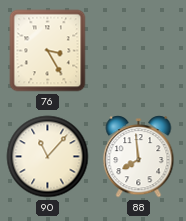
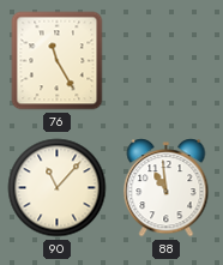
76: 3:25 -> 11:25 (58, 61)
88: 7:59 -> 10:59 (167, 188)
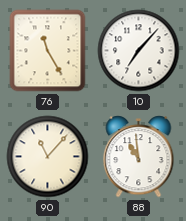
10: none -> 7:07 (139, 51)
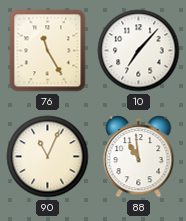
90: 11:07 -> 11:04 (48, 157)
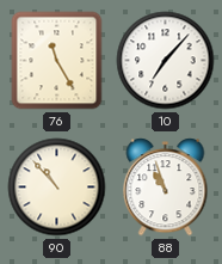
90: 11:04 -> 10:53 (57, 188)
88: 10:59 -> 10:57 (166, 188)
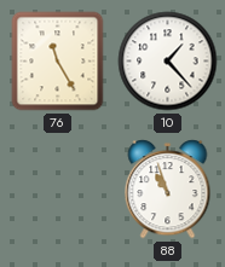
10: 7:07 -> 1:23 (168, 62)
90: 10:53 -> none (57, 188)
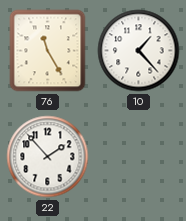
22: none -> 1:53 (48, 157)
88: 10:57 -> none (168, 190)
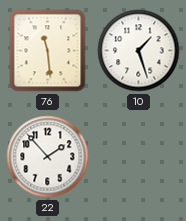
76: 11:25 -> 11:29 (48, 51)
10: 1:23 -> 1:27 (139, 51)
